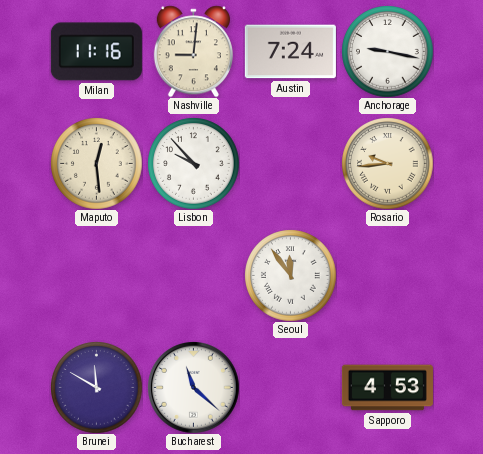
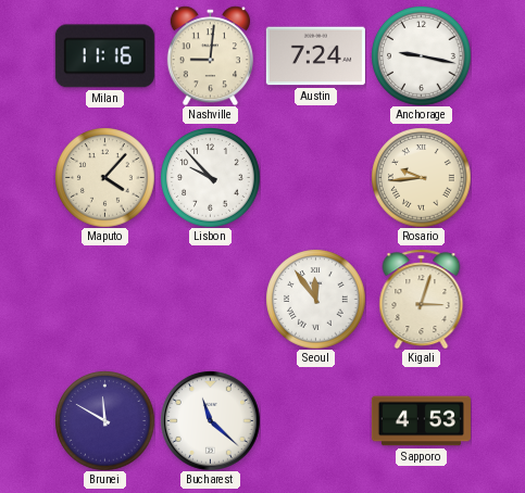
Maputo: 12:29 -> 4:07 (104, 177)
Kigali: none -> 3:03 (422, 299)
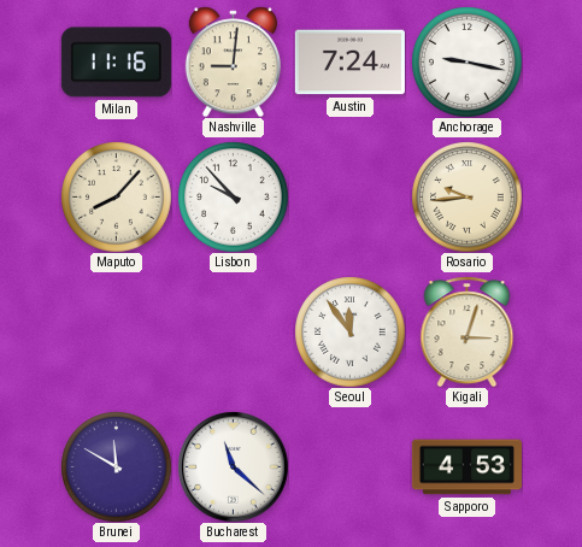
Maputo: 4:07 -> 8:07 (116, 196)
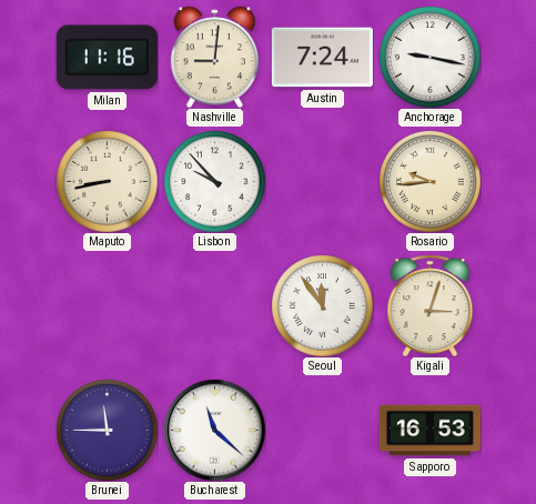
Maputo: 8:07 -> 8:43 (107, 181)
Brunei: 11:50 -> 11:45 (107, 430)
Sapporo: 4:53 -> 16:53 (429, 431)
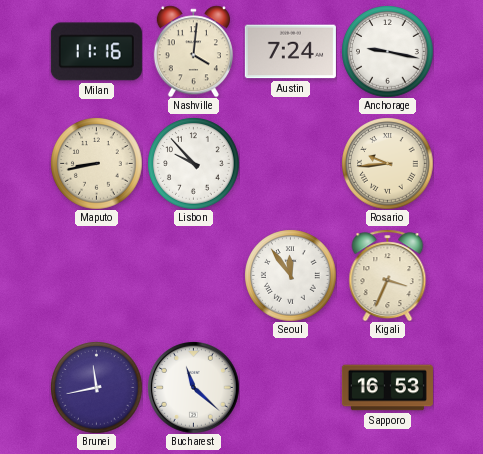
Nashville: 9:01 -> 4:01 (193, 51)
Kigali: 3:03 -> 3:34 (388, 275)
Brunei: 11:45 -> 11:43 (96, 387)
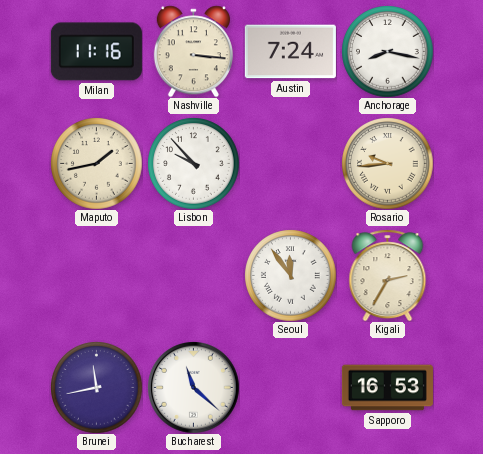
Nashville: 4:01 -> 3:16 (193, 51)
Anchorage: 9:17 -> 8:17 (387, 51)
Maputo: 8:43 -> 1:43 (96, 163)
Kigali: 3:34 -> 2:35 (388, 275)
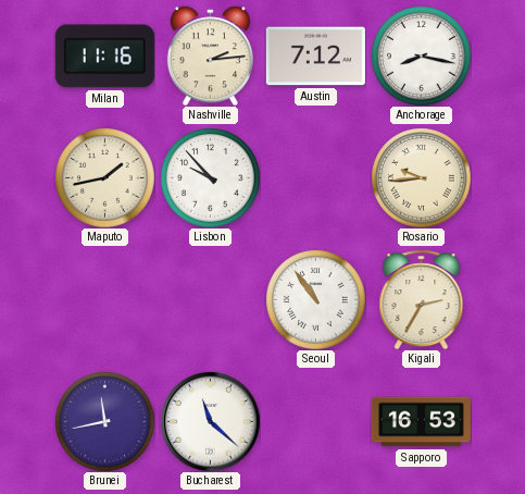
Nashville: 3:16 -> 2:14 (210, 55)
Austin: 7:24 -> 7:12 (315, 57)
Seoul: 11:54 -> 10:54 (315, 299)
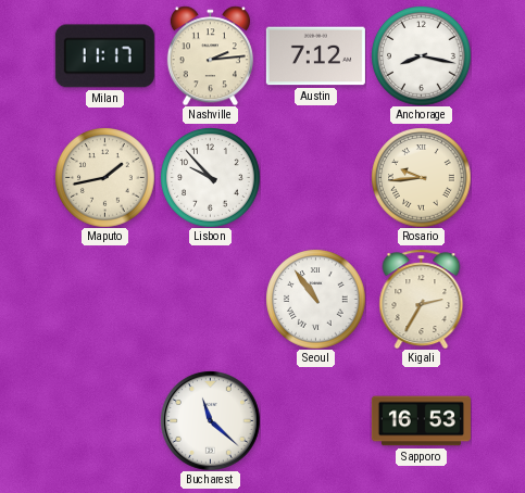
Milan: 11:16 -> 11:17 (104, 56)
Brunei: 11:43 -> none (104, 421)
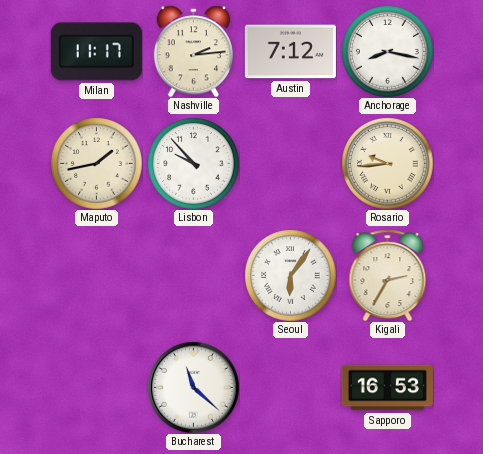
Seoul: 10:54 -> 6:06 (290, 275)
